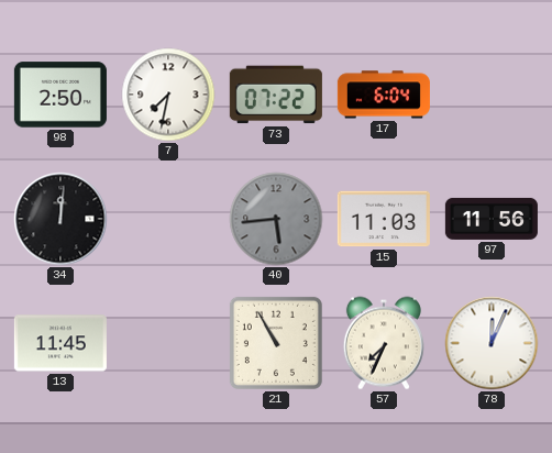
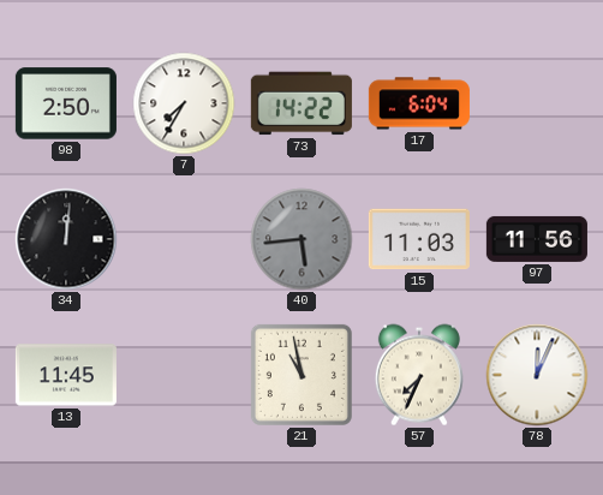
7: 7:32 -> 7:35 (184, 103)
73: 07:22 -> 14:22 (301, 103)
21: 10:55 -> 10:58 (301, 375)
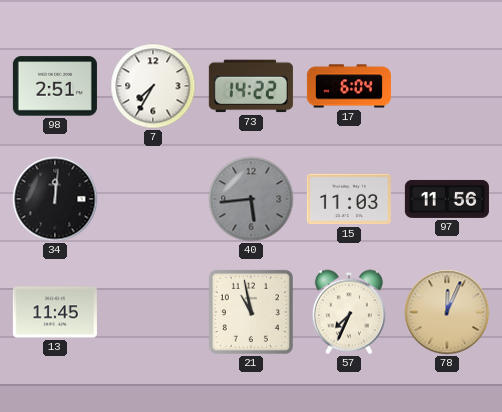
98: 2:50 -> 2:51 (55, 86)
78 dial: white -> champagne (447, 312)
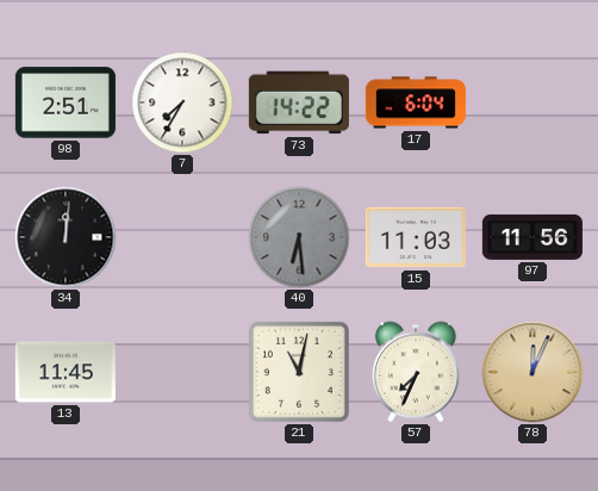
40: 5:44 -> 6:29 (299, 237)
21: 10:58 -> 11:02 (299, 372)
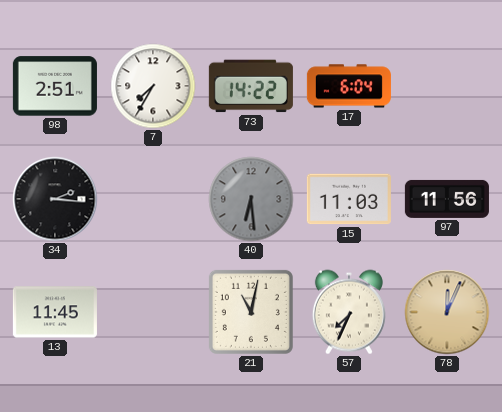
34: 12:01 -> 2:16 (55, 199)
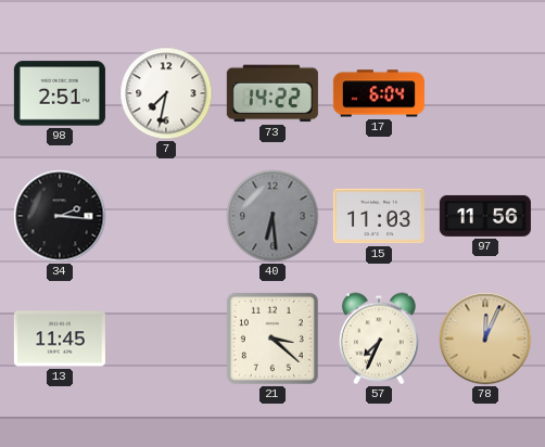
7: 7:35 -> 7:32 (166, 93)
21: 11:02 -> 3:22 (272, 339)
